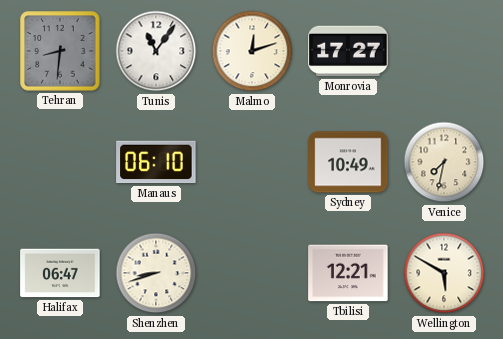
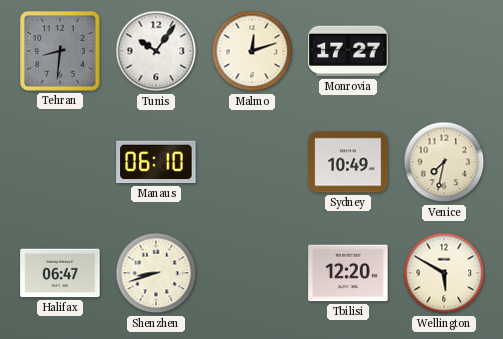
Tunis: 11:06 -> 10:06 (156, 51)
Tbilisi: 12:21 -> 12:20 (348, 273)
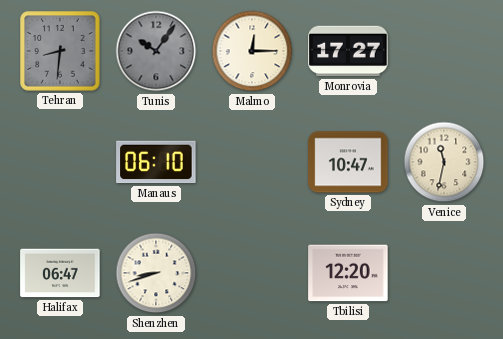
Tunis dial: white -> grey (156, 51)
Malmo: 12:12 -> 12:15 (252, 51)
Sydney: 10:49 -> 10:47 (348, 162)
Venice: 7:32 -> 11:32 (444, 162)
Wellington: 5:50 -> none (444, 273)
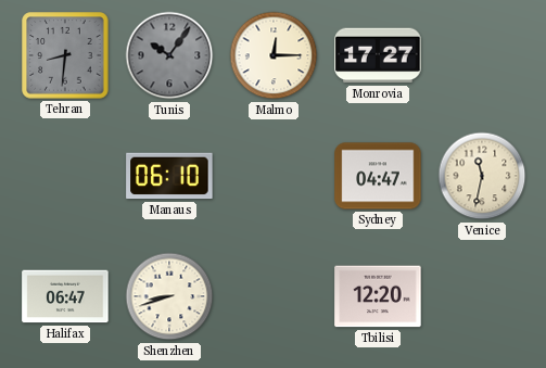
Sydney: 10:47 -> 04:47 (378, 176)
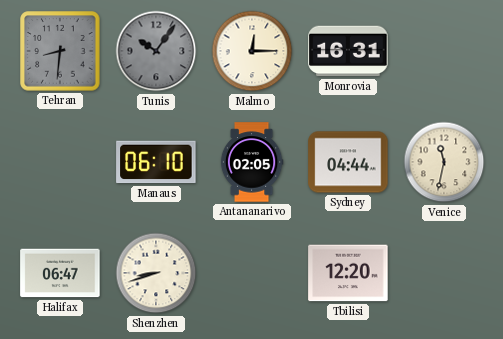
Monrovia: 17:27 -> 16:31 (348, 51)
Antananarivo: none -> 02:05 (252, 162)
Sydney: 04:47 -> 04:44 (348, 162)
